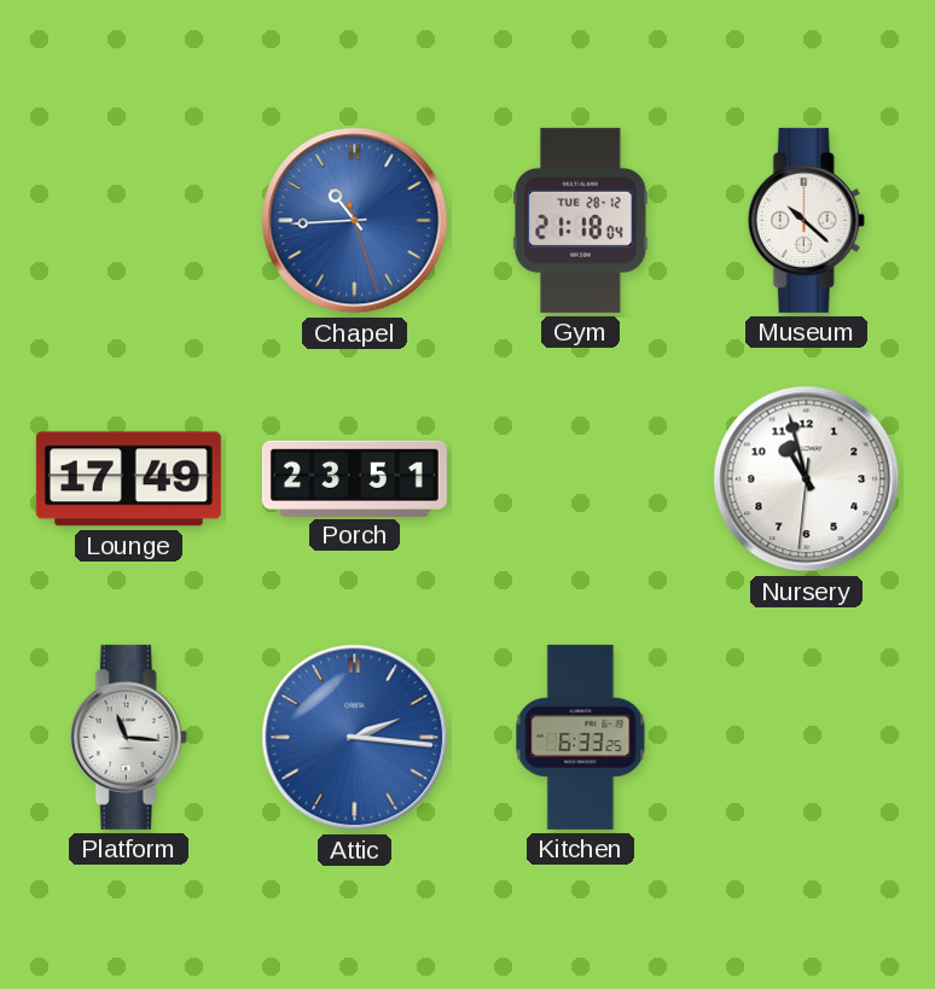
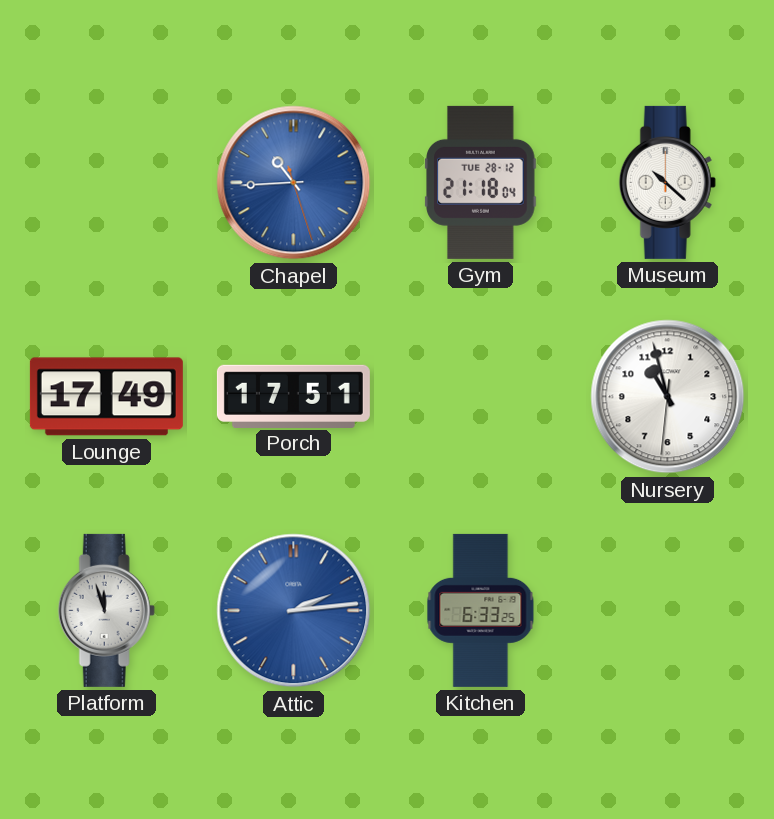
Porch: 23:51 -> 17:51 (293, 396)
Platform: 11:16 -> 11:57 (106, 610)
Attic: 2:16 -> 2:14 (294, 611)
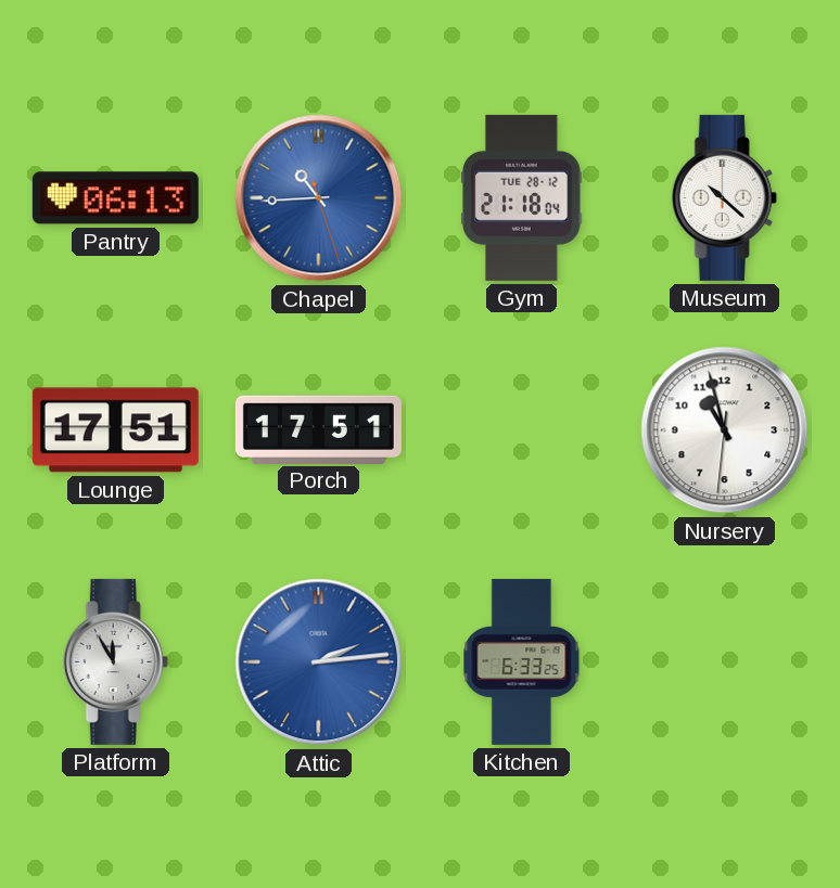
Pantry: none -> 06:13 (115, 198)
Lounge: 17:49 -> 17:51 (115, 430)
Platform: 11:57 -> 11:55 (115, 661)
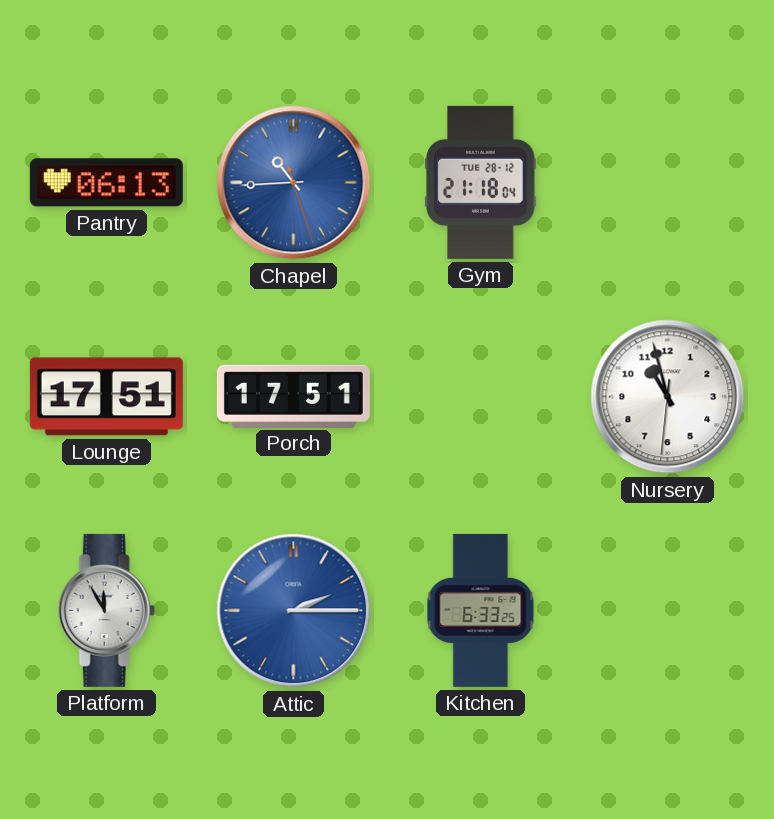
Museum: 10:22 -> none (724, 197)
Attic: 2:14 -> 2:15 (294, 611)
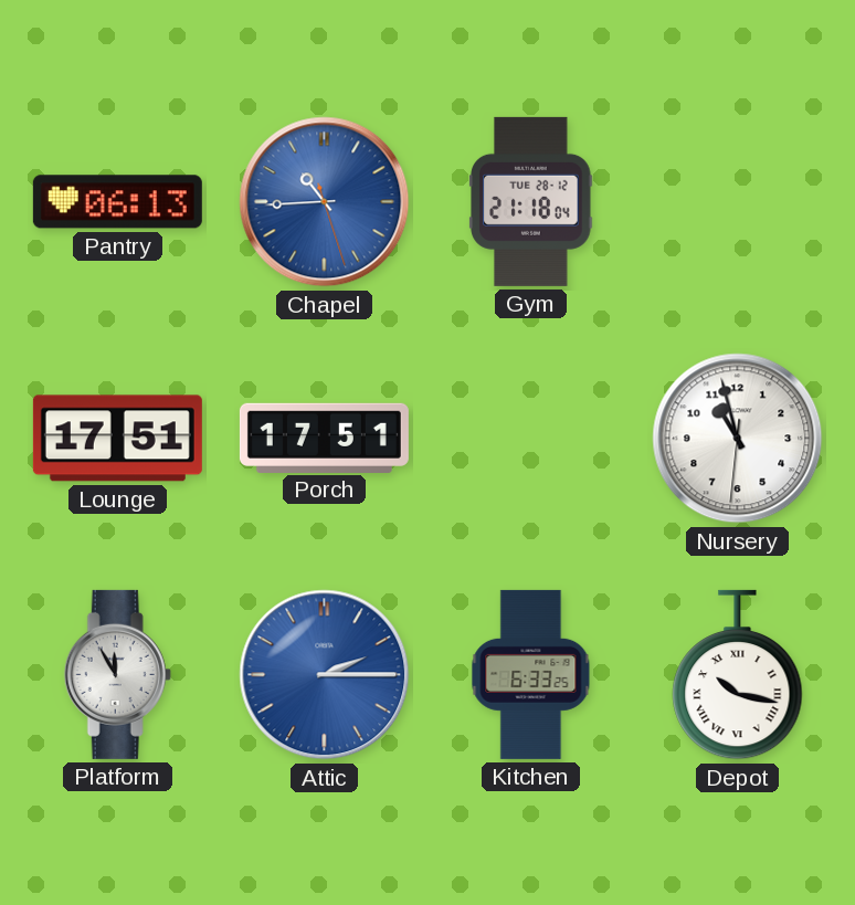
Depot: none -> 10:17 (738, 675)
